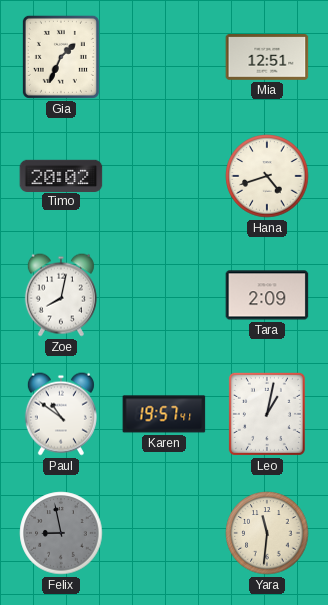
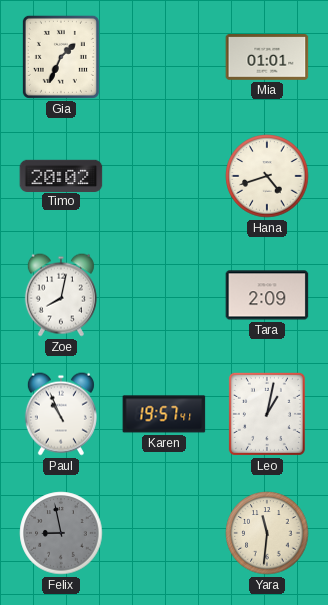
Mia: 12:51 -> 01:01 (267, 58)
Paul: 10:51 -> 10:56 (61, 414)
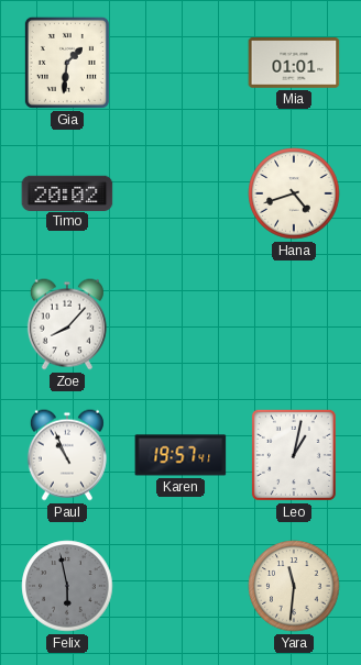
Gia: 1:34 -> 1:31 (67, 63)
Zoe: 8:02 -> 8:07 (67, 324)
Tara: 2:09 -> none (267, 295)
Felix: 8:58 -> 5:58 (67, 586)
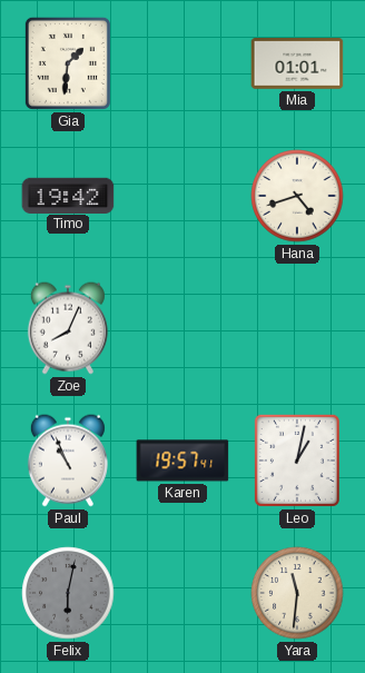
Timo: 20:02 -> 19:42 (68, 195)
Zoe: 8:07 -> 8:04 (68, 328)
Felix: 5:58 -> 6:02 (68, 593)
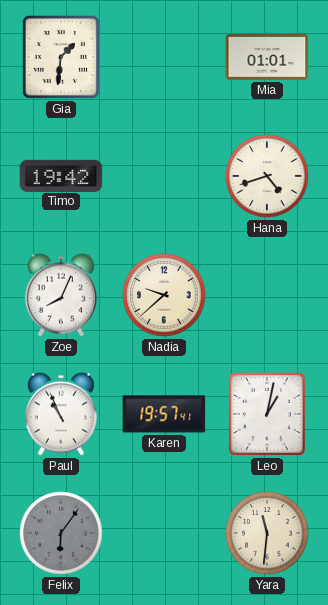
Nadia: none -> 9:38 (164, 295)
Felix: 6:02 -> 6:06 (61, 533)
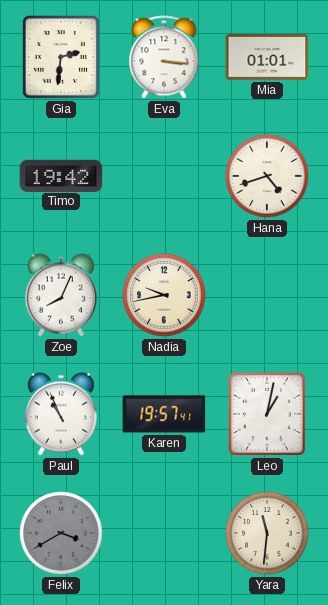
Gia: 1:31 -> 2:31 (61, 57)
Eva: none -> 3:16 (164, 57)
Nadia: 9:38 -> 9:43 (164, 295)
Felix: 6:06 -> 3:40 (61, 533)
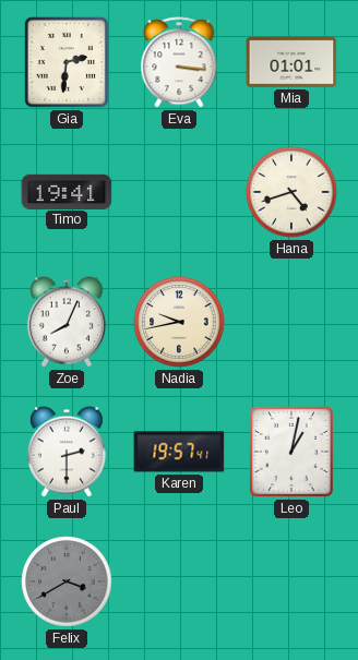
Timo: 19:42 -> 19:41 (67, 191)
Paul: 10:56 -> 2:30 (67, 452)
Yara: 11:31 -> none (267, 533)
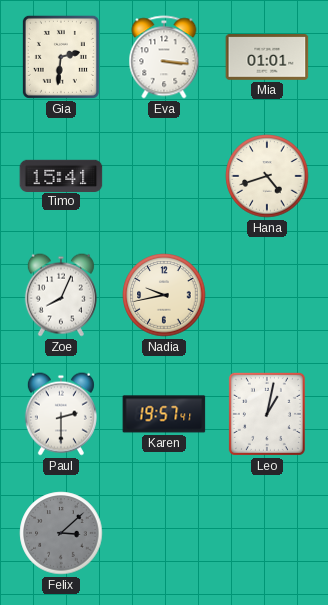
Timo: 19:41 -> 15:41 (61, 175)
Felix: 3:40 -> 3:08 (61, 533)
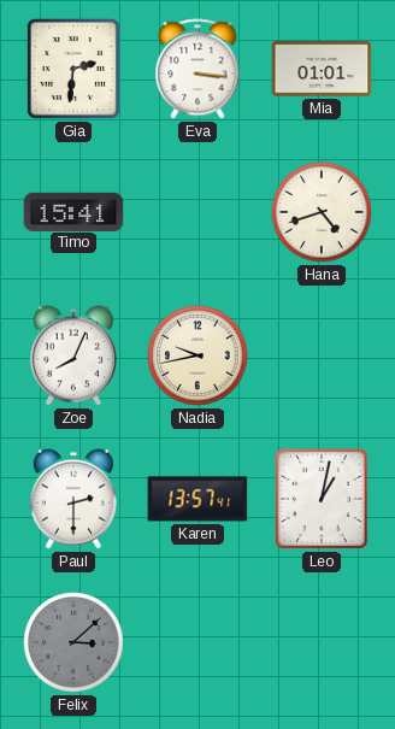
Karen: 19:57 -> 13:57 (197, 499)
